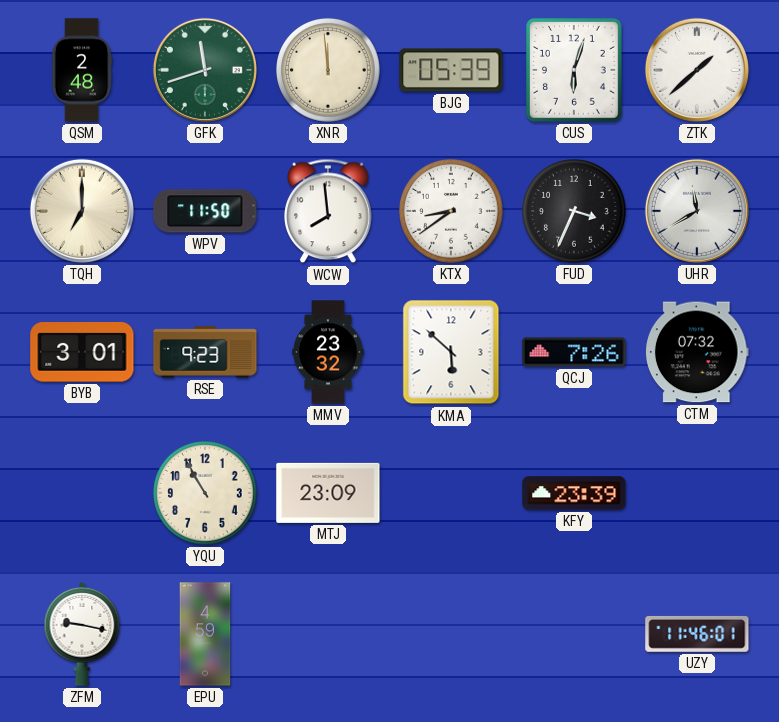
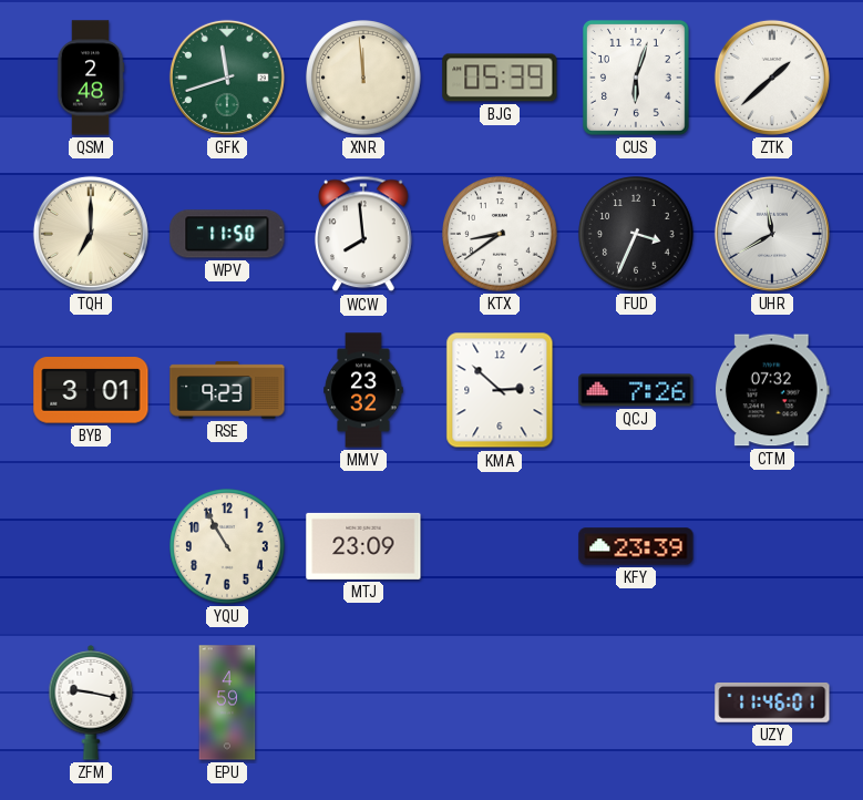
KMA: 5:52 -> 2:52 (500, 390)
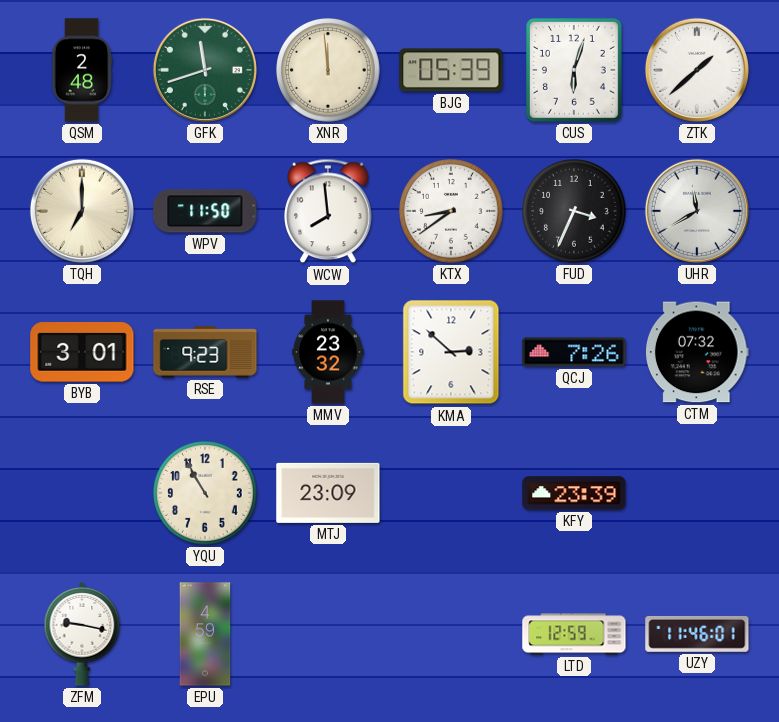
LTD: none -> 12:59 (574, 634)
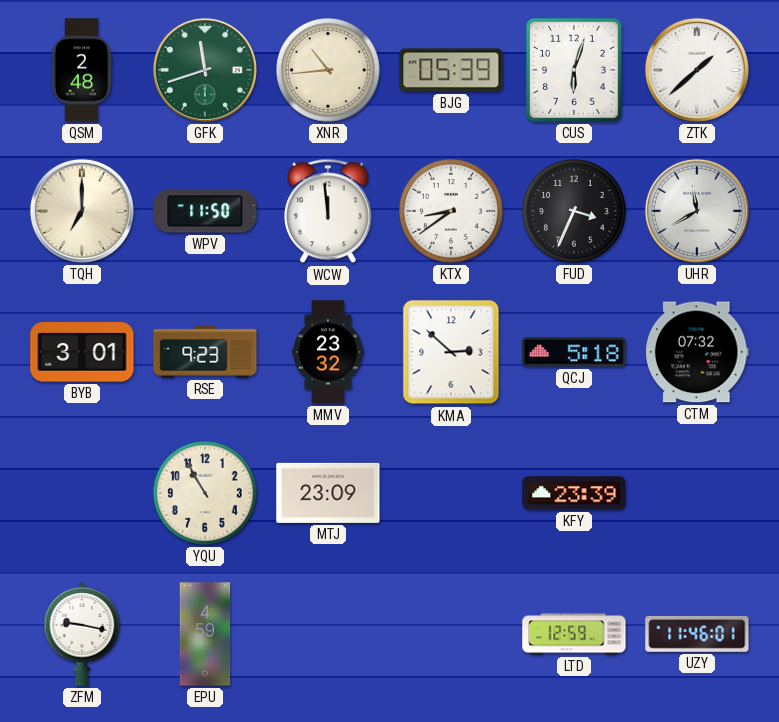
XNR: 11:59 -> 10:44 (328, 70)
WCW: 7:59 -> 11:59 (328, 211)
QCJ: 7:26 -> 5:18 (574, 352)
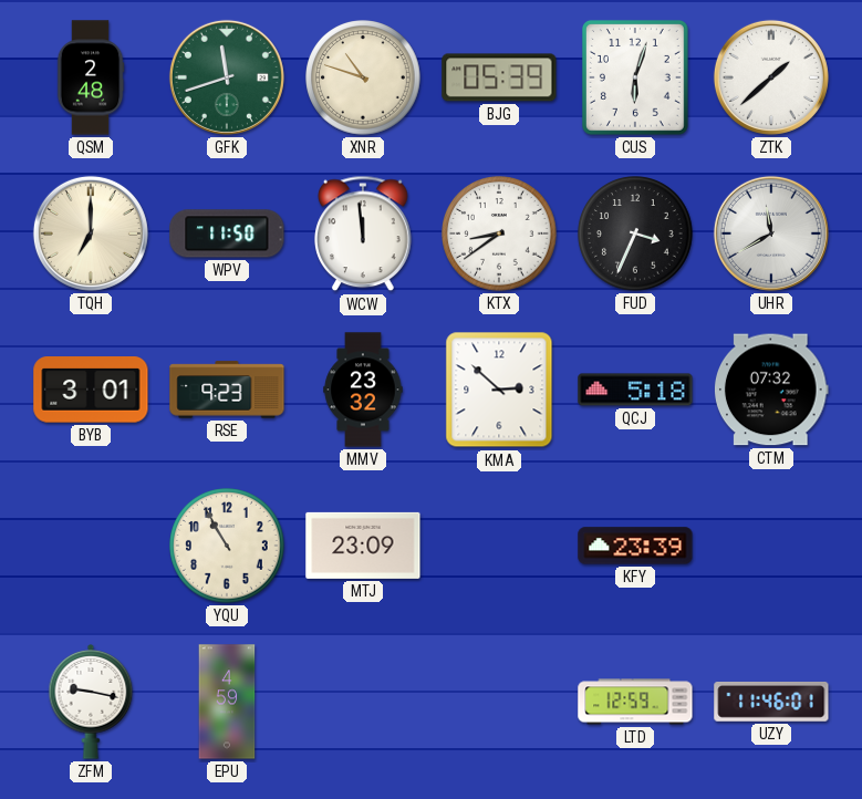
XNR: 10:44 -> 10:48 (363, 77)
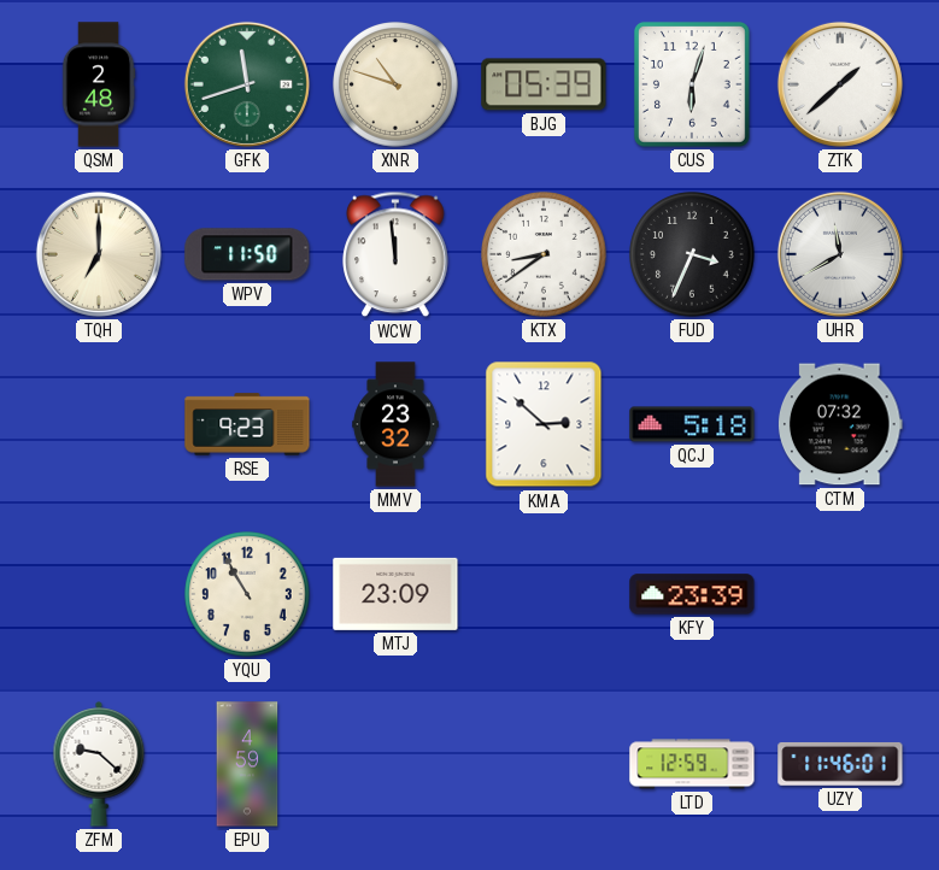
BYB: 3:01 -> none (91, 391)
ZFM: 9:17 -> 9:22 (99, 764)
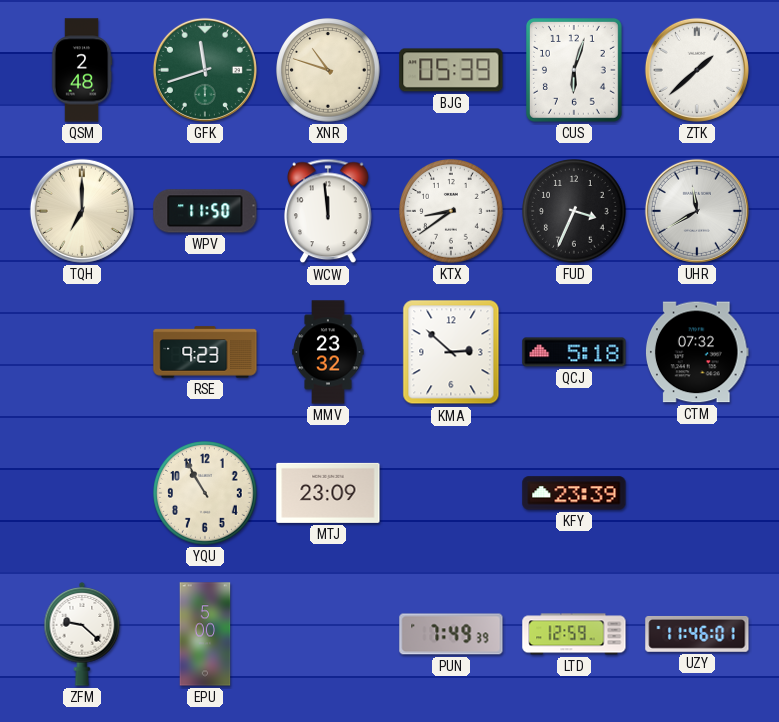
EPU: 4:59 -> 5:00 (205, 634)
PUN: none -> 7:49 (451, 634)
